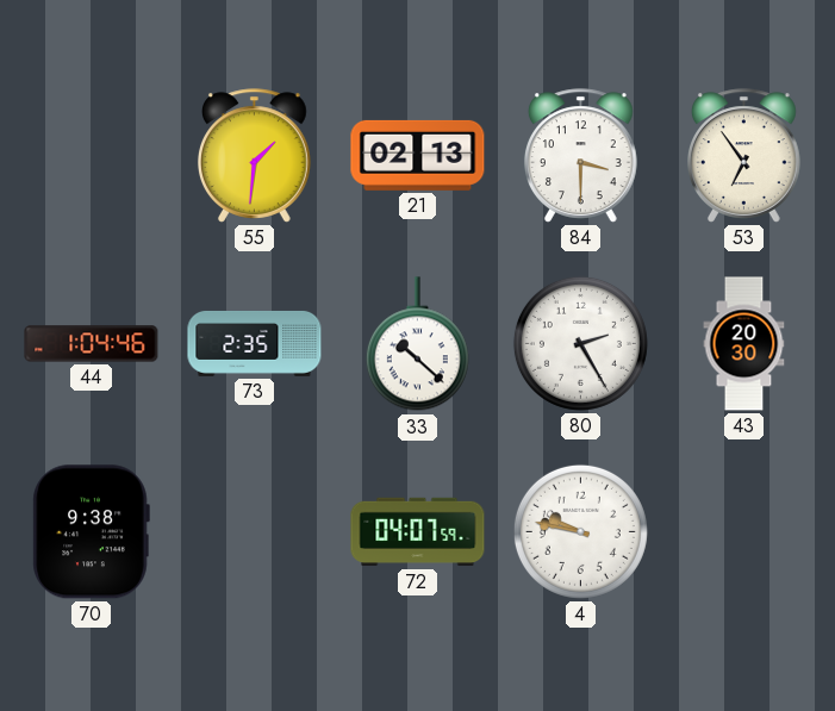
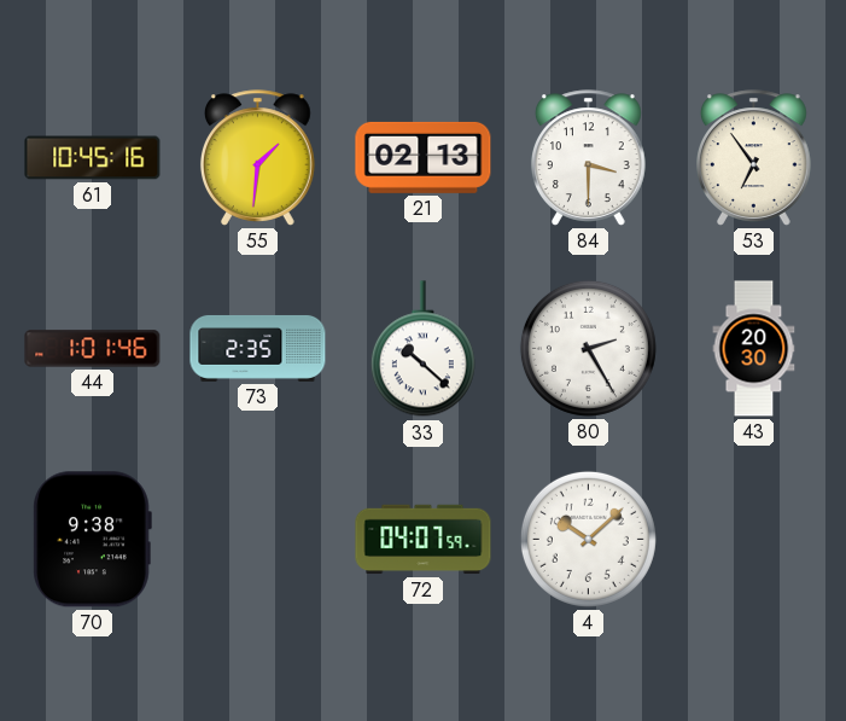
61: none -> 10:45 (93, 158)
44: 1:04 -> 1:01 (93, 349)
4: 9:47 -> 10:08 (588, 539)
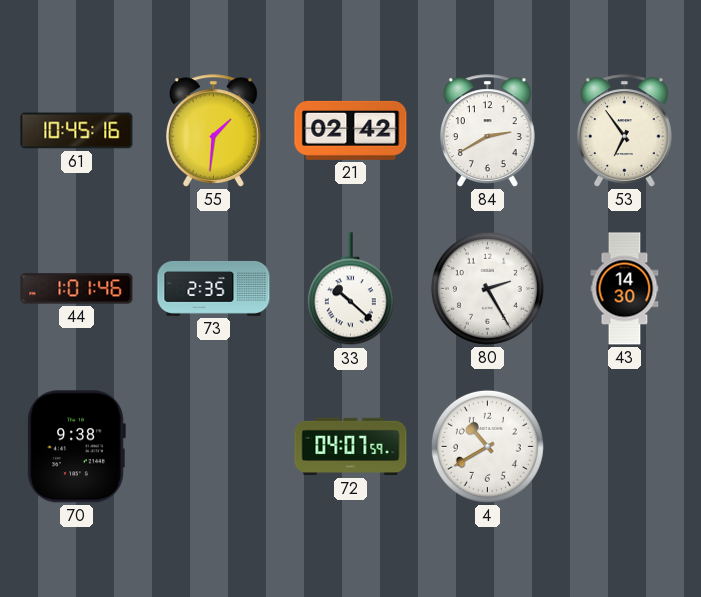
21: 02:13 -> 02:42 (351, 130)
84: 3:30 -> 2:40 (487, 131)
43: 20:30 -> 14:30 (625, 289)
4: 10:08 -> 10:40 (487, 446)
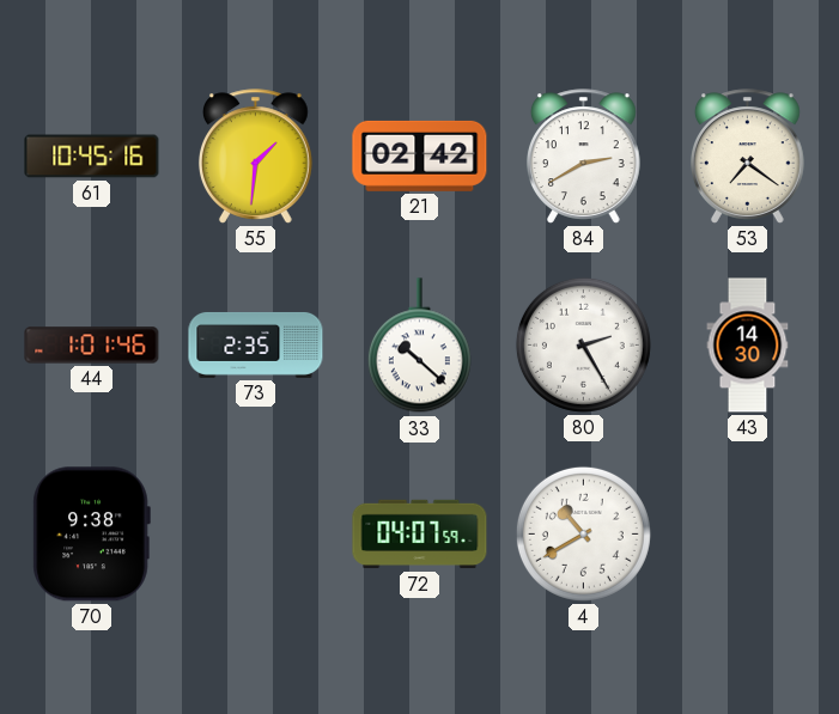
53: 6:54 -> 7:21 (747, 157)
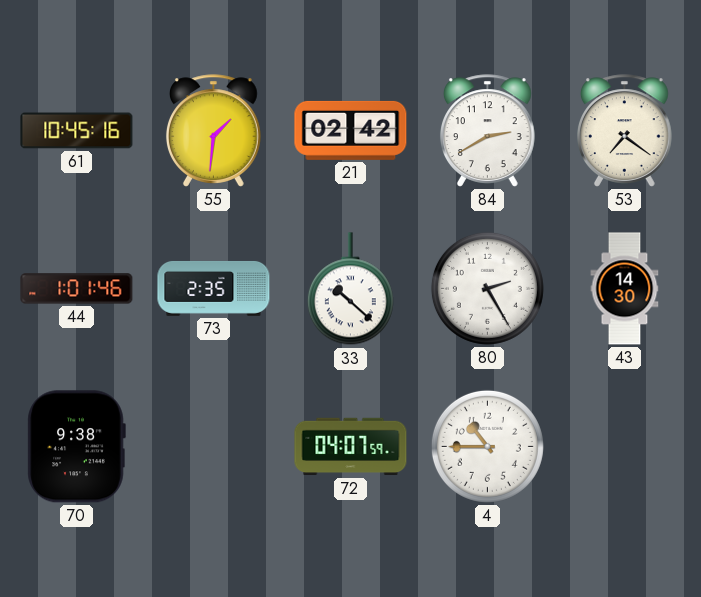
4: 10:40 -> 10:45 (487, 446)
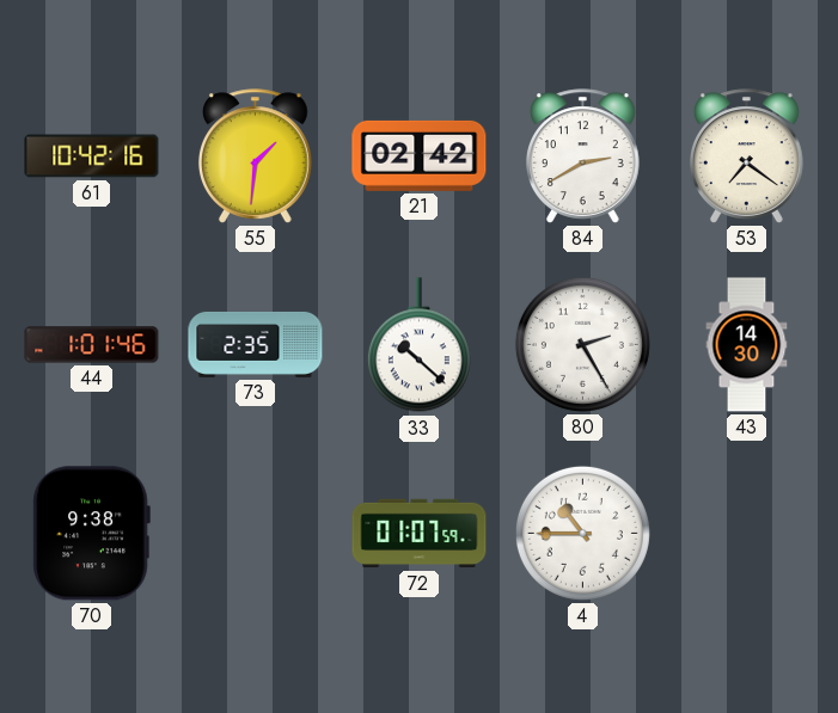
61: 10:45 -> 10:42 (92, 156)
72: 04:07 -> 01:07 (420, 534)
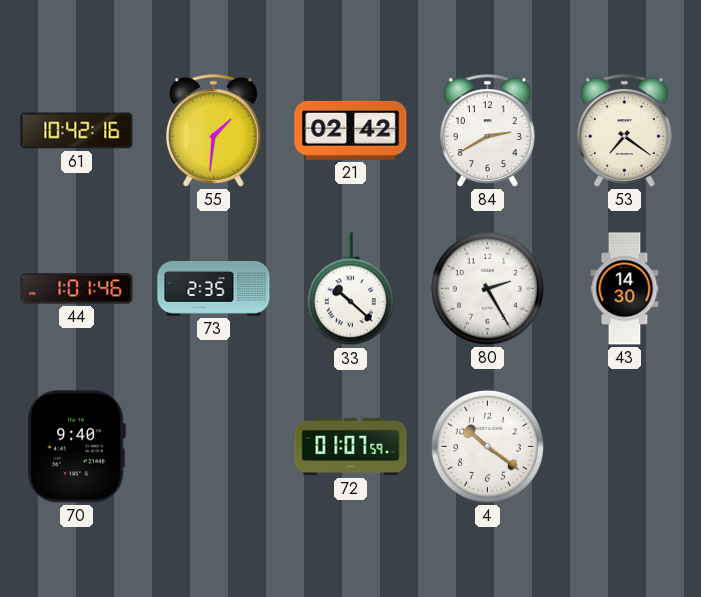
70: 9:38 -> 9:40 (76, 447)
4: 10:45 -> 10:21 (487, 446)
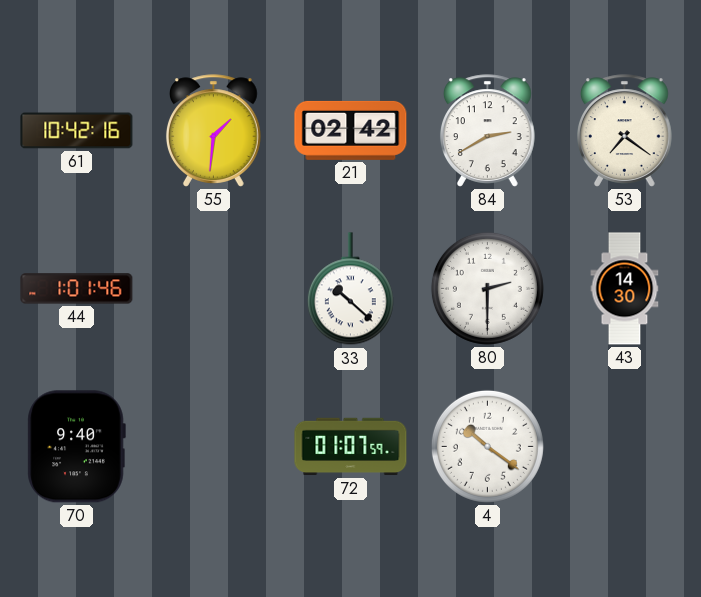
73: 2:35 -> none (214, 288)
80: 2:25 -> 2:30 (487, 288)
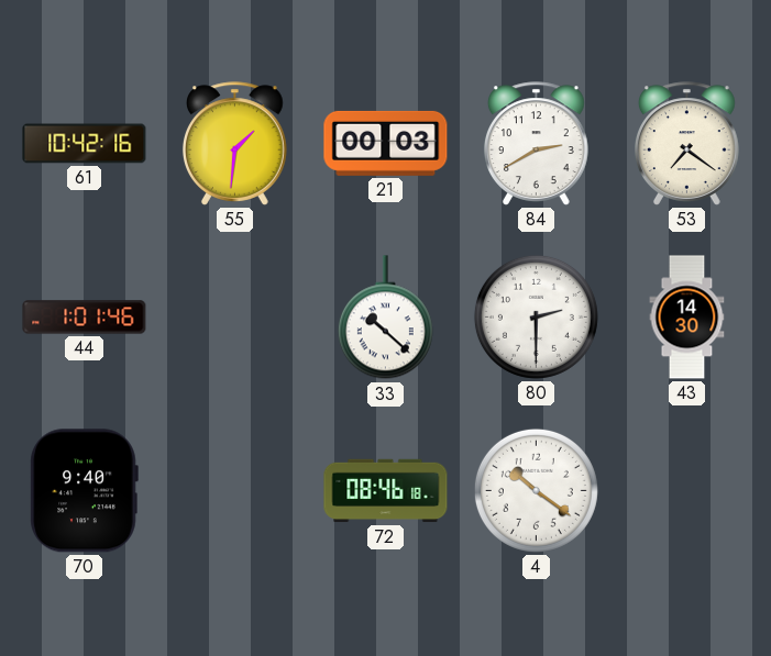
21: 02:42 -> 00:03 (386, 143)
72: 01:07 -> 08:46 (386, 491)
